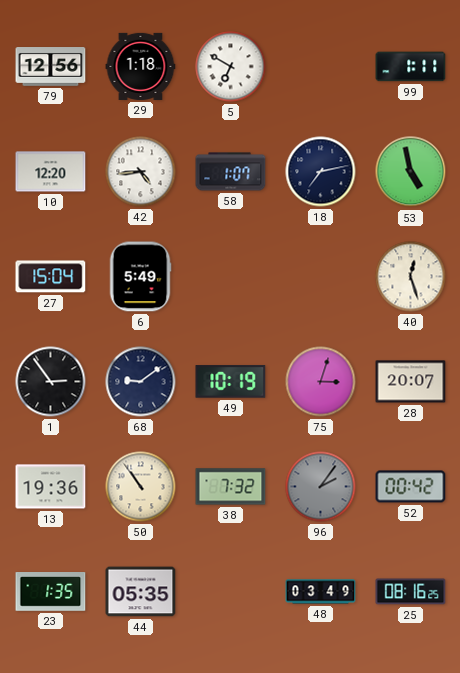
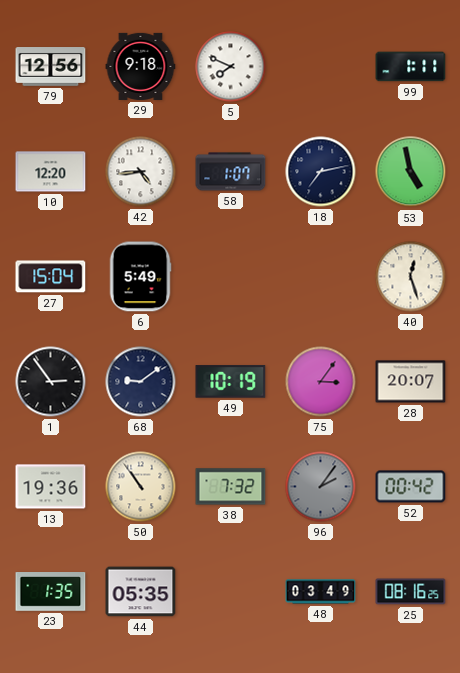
29: 1:18 -> 9:18 (141, 66)
5: 6:50 -> 7:49 (231, 67)
75: 3:03 -> 3:06 (321, 382)
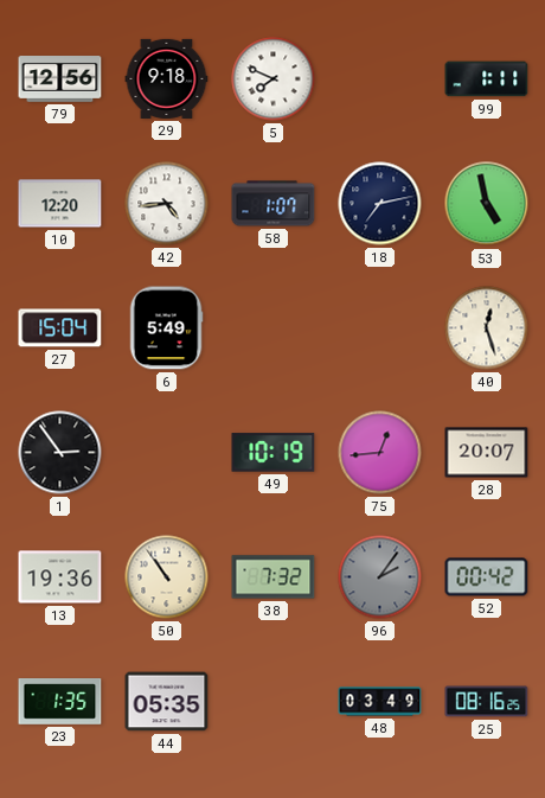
68: 9:09 -> none (141, 382)
75: 3:06 -> 12:44 (380, 453)
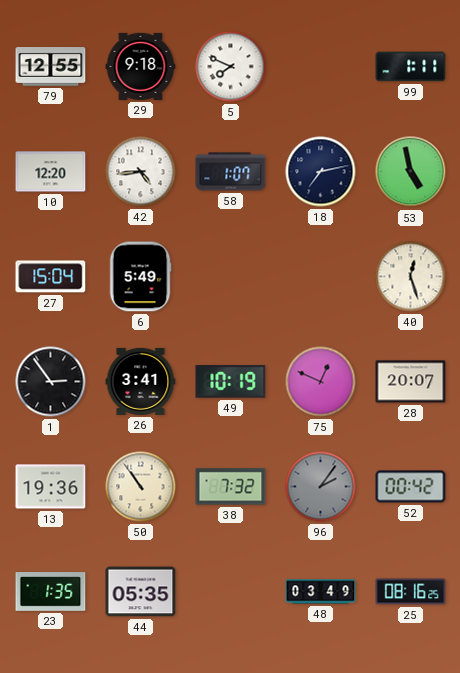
79: 12:56 -> 12:55 (51, 67)
26: none -> 3:41 (141, 381)
75: 12:44 -> 12:49 (321, 382)
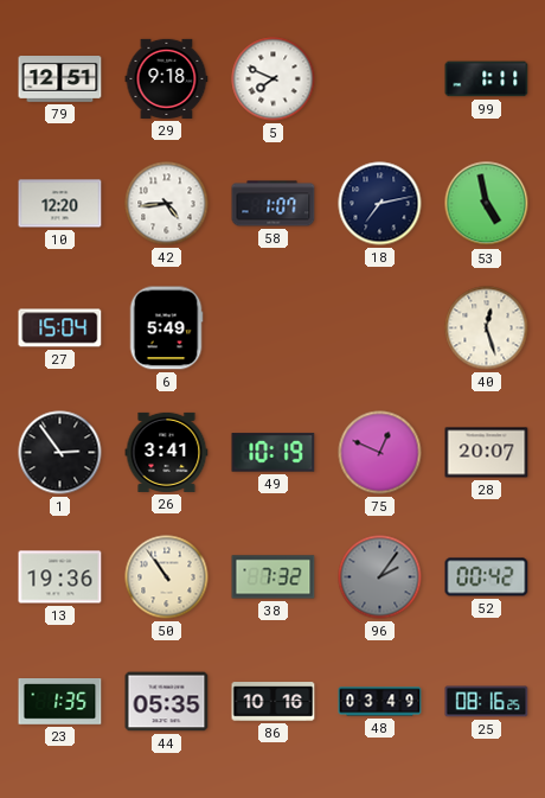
79: 12:55 -> 12:51 (60, 79)
86: none -> 10:16 (274, 702)
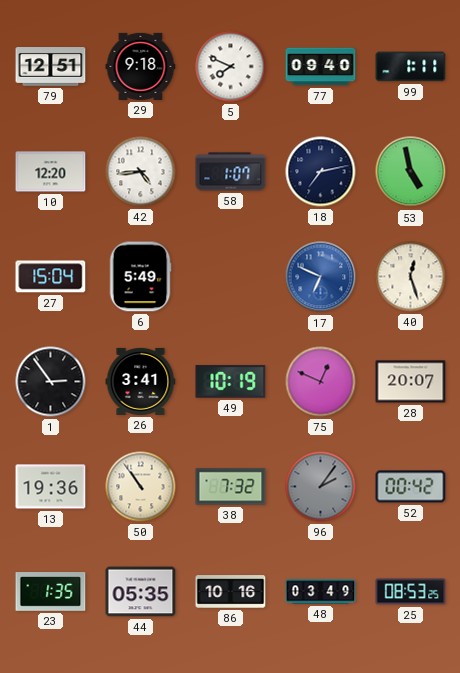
77: none -> 09:40 (321, 67)
17: none -> 6:49 (321, 277)
25: 08:16 -> 08:53 (411, 592)
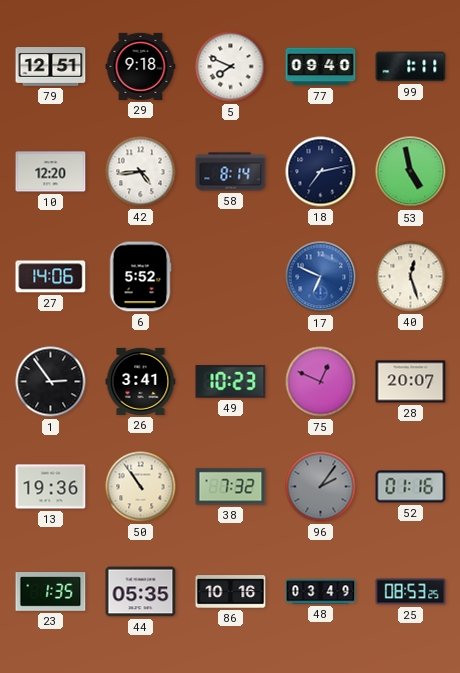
58: 1:07 -> 8:14 (231, 172)
27: 15:04 -> 14:06 (51, 277)
6: 5:49 -> 5:52 (140, 277)
49: 10:19 -> 10:23 (231, 382)
52: 00:42 -> 01:16 (411, 487)
